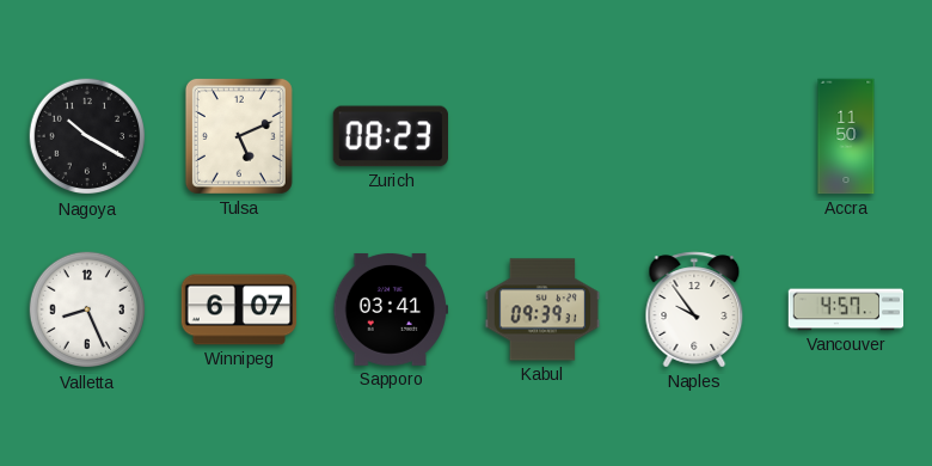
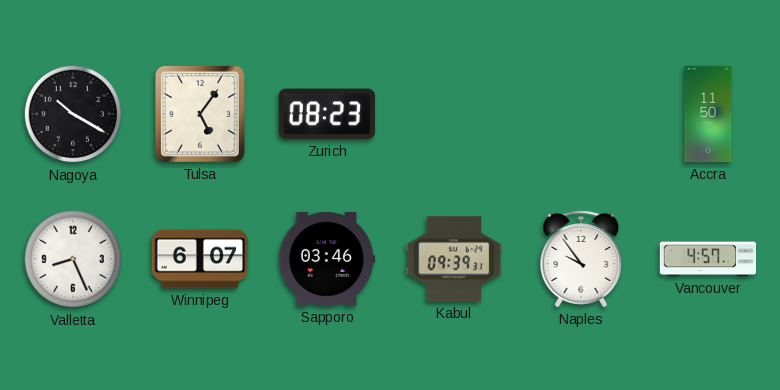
Tulsa: 5:11 -> 5:06 (200, 114)
Sapporo: 03:41 -> 03:46 (327, 259)
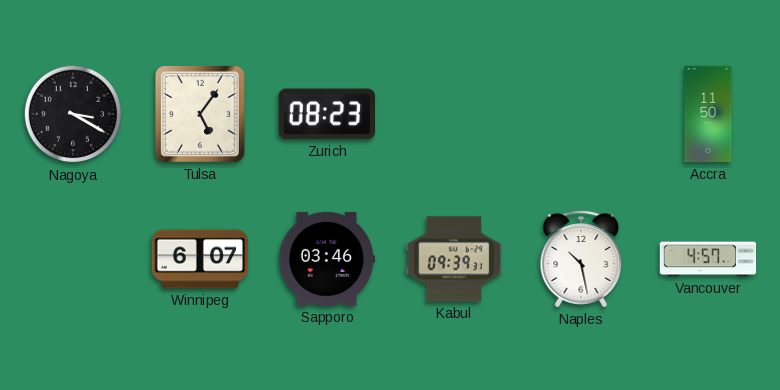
Nagoya: 10:20 -> 3:20 (73, 114)
Valletta: 8:26 -> none (73, 259)
Naples: 9:54 -> 10:28 (581, 259)
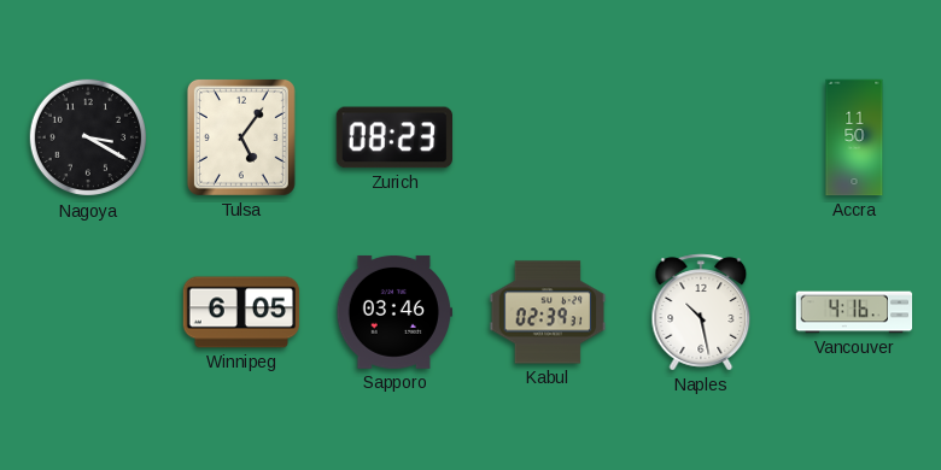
Winnipeg: 6:07 -> 6:05 (241, 312)
Kabul: 09:39 -> 02:39 (548, 312)
Vancouver: 4:57 -> 4:16 (854, 312)
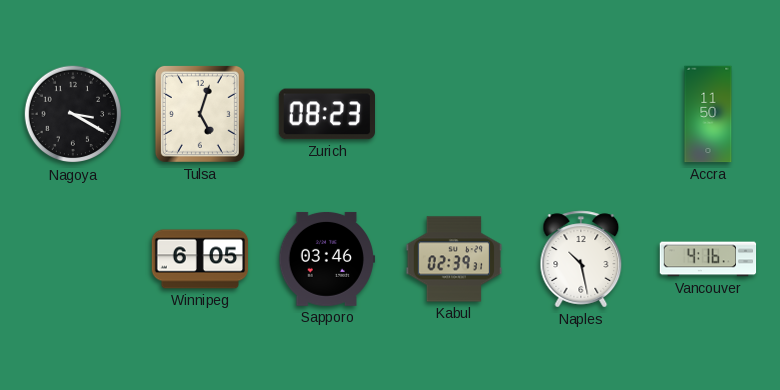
Tulsa: 5:06 -> 5:03 (200, 114)
